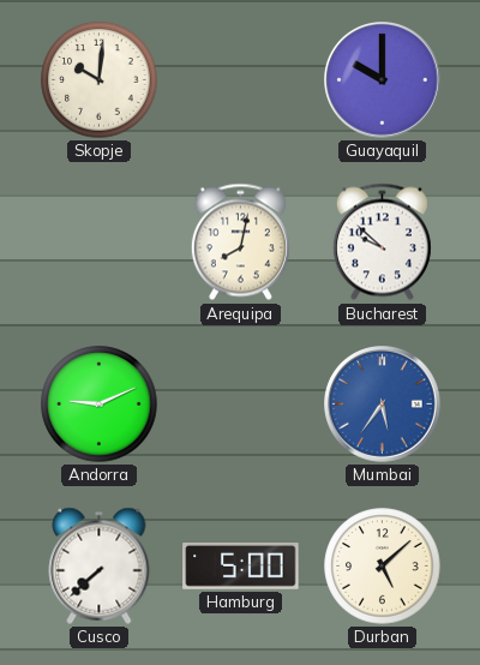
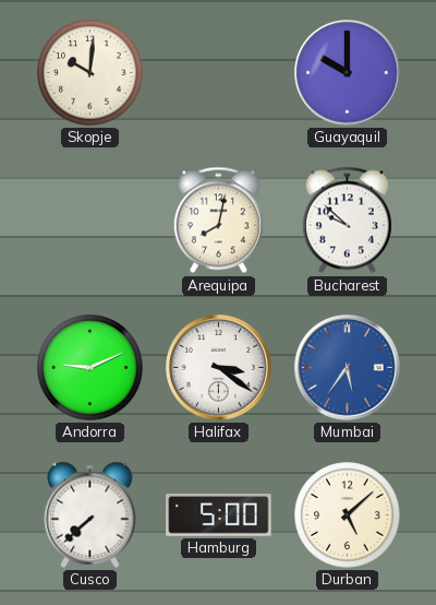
Halifax: none -> 3:21 (219, 368)
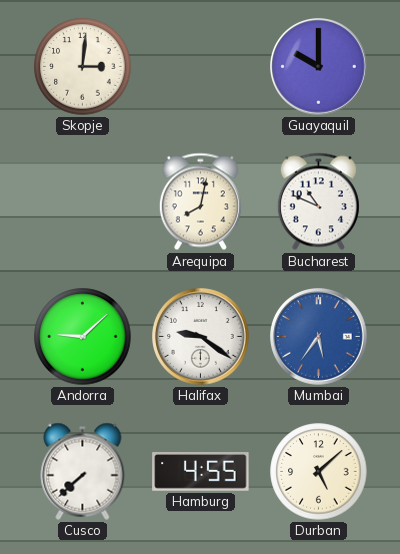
Skopje: 10:01 -> 3:01 (83, 67)
Bucharest: 9:52 -> 10:49 (318, 202)
Andorra: 9:11 -> 9:08 (83, 337)
Halifax: 3:21 -> 9:21 (201, 337)
Hamburg: 5:00 -> 4:55 (201, 472)
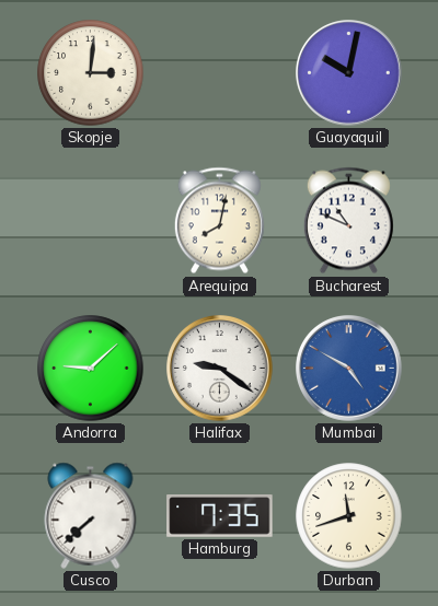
Guayaquil: 10:00 -> 10:02 (349, 73)
Mumbai: 5:36 -> 4:50 (349, 369)
Hamburg: 4:55 -> 7:35 (220, 516)
Durban: 5:08 -> 11:42 (349, 516)
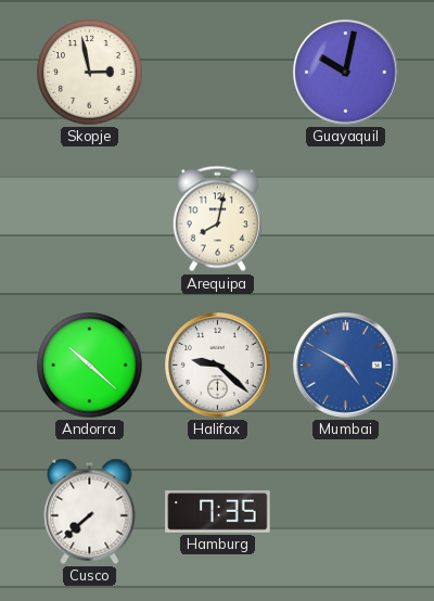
Skopje: 3:01 -> 2:58 (90, 73)
Bucharest: 10:49 -> none (348, 221)
Andorra: 9:08 -> 10:22 (90, 366)
Halifax: 9:21 -> 9:22 (218, 366)
Durban: 11:42 -> none (349, 516)
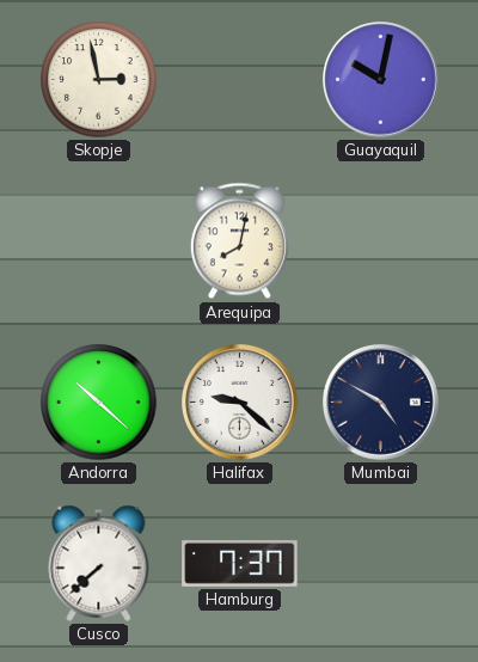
Mumbai dial: blue -> navy (381, 403)
Hamburg: 7:35 -> 7:37 (240, 564)
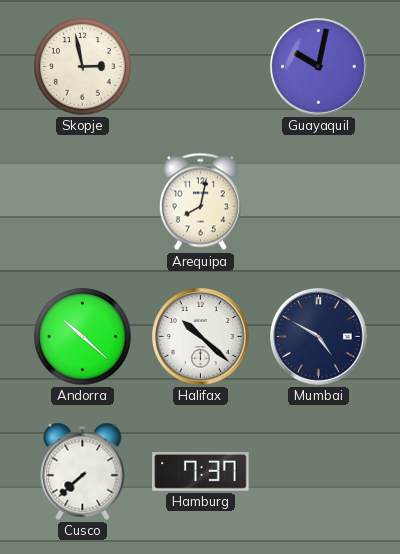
Halifax: 9:22 -> 10:22 (201, 337)
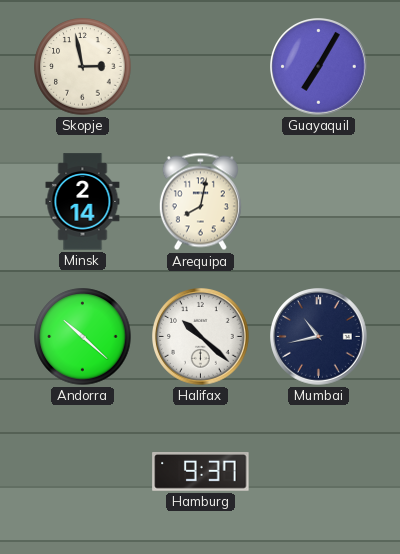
Guayaquil: 10:02 -> 7:05 (319, 67)
Minsk: none -> 2:14 (83, 202)
Mumbai: 4:50 -> 10:43 (319, 337)
Cusco: 7:38 -> none (83, 471)
Hamburg: 7:37 -> 9:37 (201, 472)
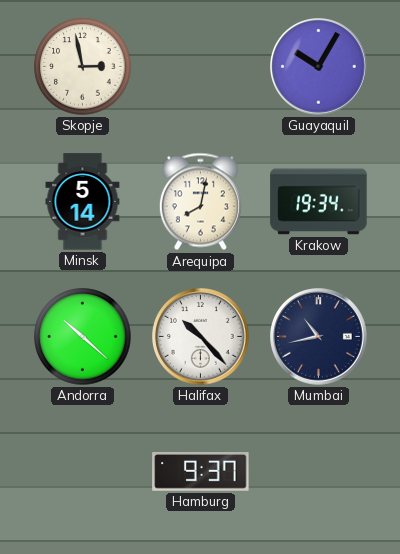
Guayaquil: 7:05 -> 10:05 (319, 67)
Minsk: 2:14 -> 5:14 (83, 202)
Krakow: none -> 19:34 (319, 202)
Halifax: 10:22 -> 10:23 (201, 337)
